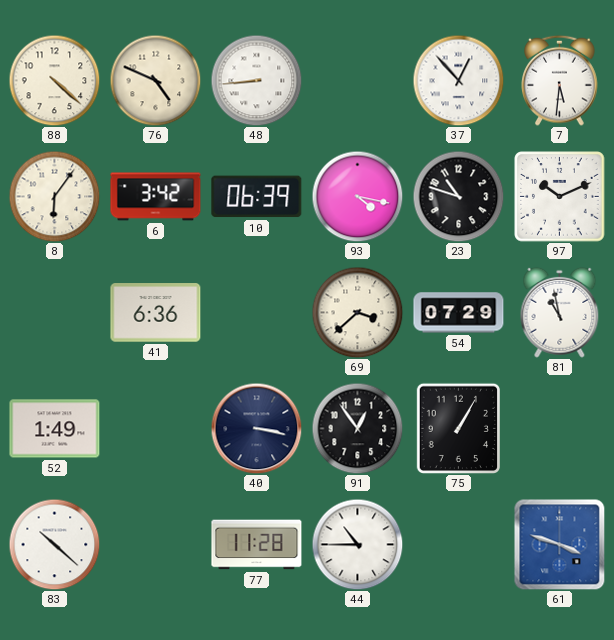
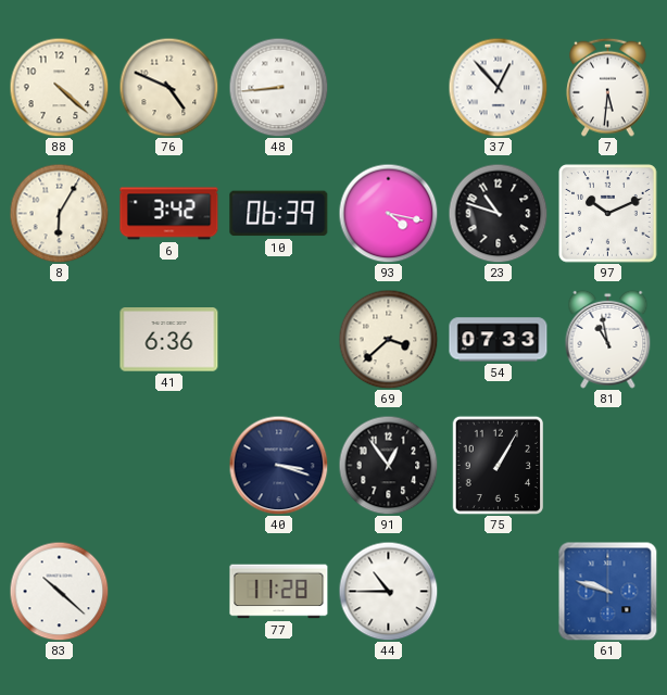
8: 6:06 -> 6:05 (59, 213)
54: 07:29 -> 07:33 (499, 340)
52: 1:49 -> none (55, 429)
40: 3:17 -> 3:18 (278, 465)
61: 3:48 -> 9:48 (607, 591)
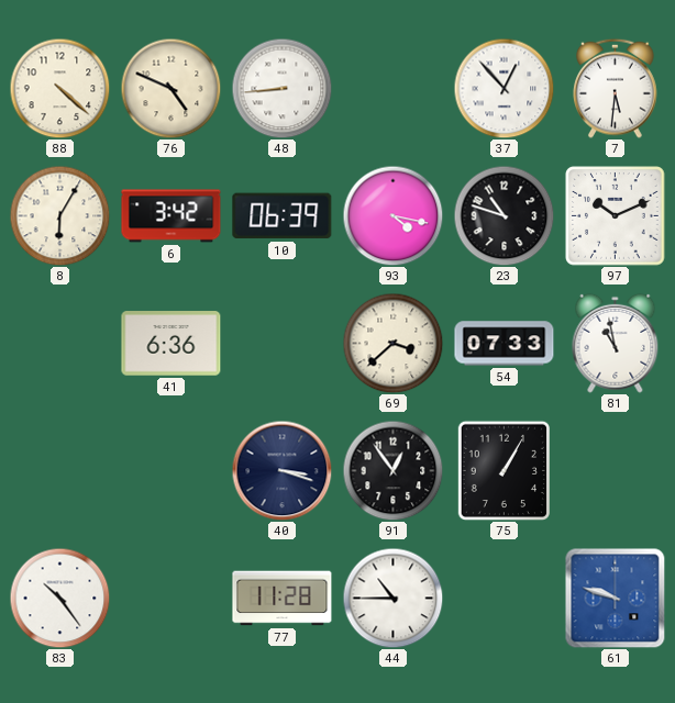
83: 10:22 -> 10:24 (59, 598)
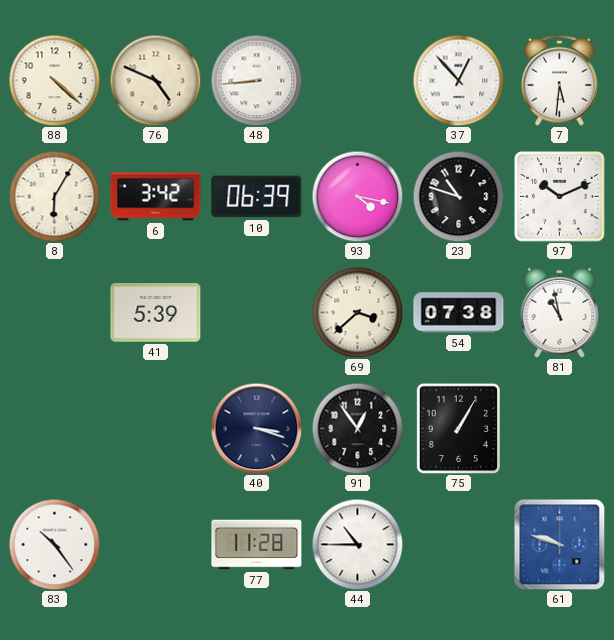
41: 6:36 -> 5:39 (156, 313)
54: 07:33 -> 07:38 (459, 313)
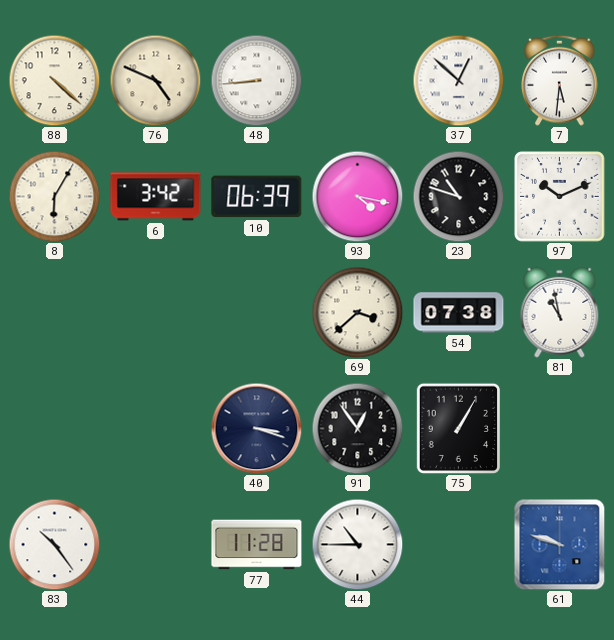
37: 12:53 -> 12:52 (458, 80)
41: 5:39 -> none (156, 313)
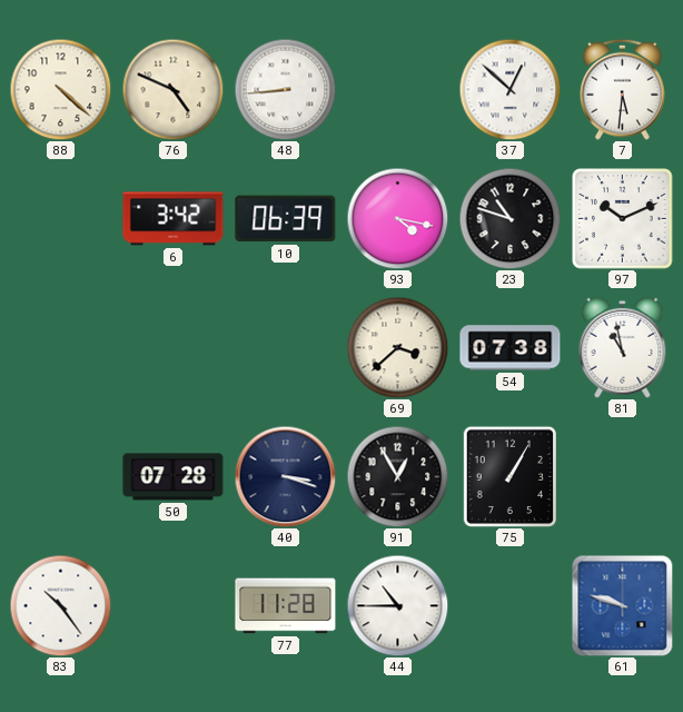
8: 6:05 -> none (54, 196)
50: none -> 07:28 (174, 477)
91: 12:54 -> 12:55 (397, 476)
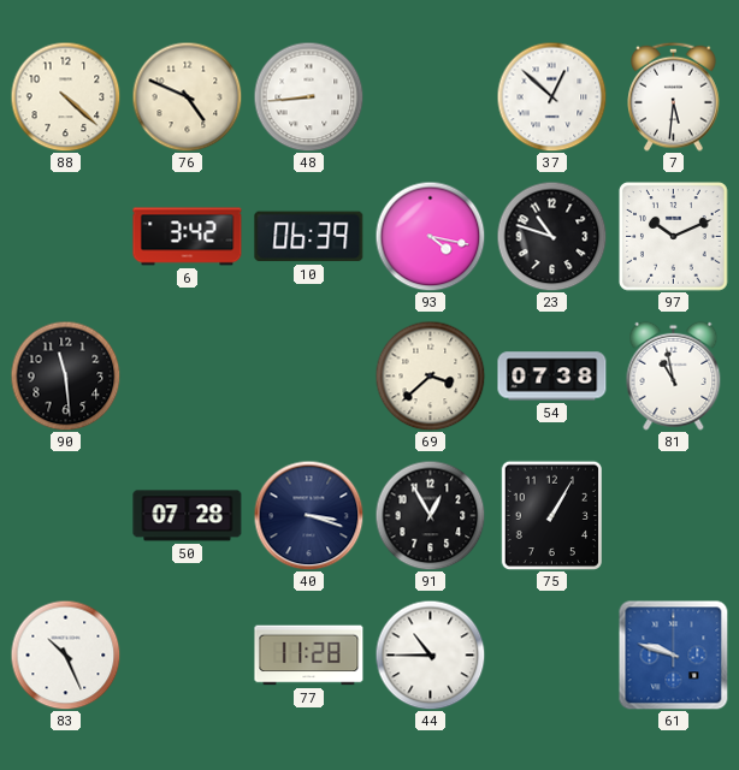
90: none -> 11:29 (65, 375)
83: 10:24 -> 10:26 (65, 654)
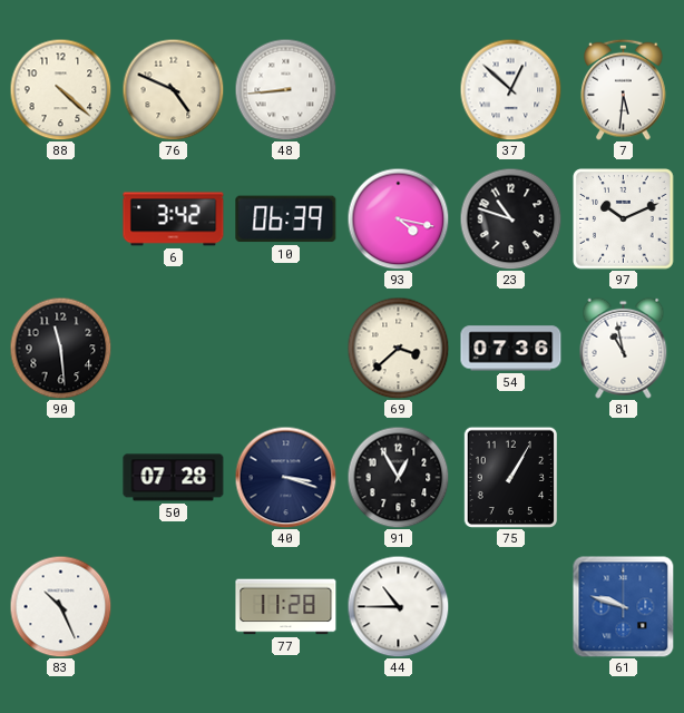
54: 07:38 -> 07:36 (511, 349)
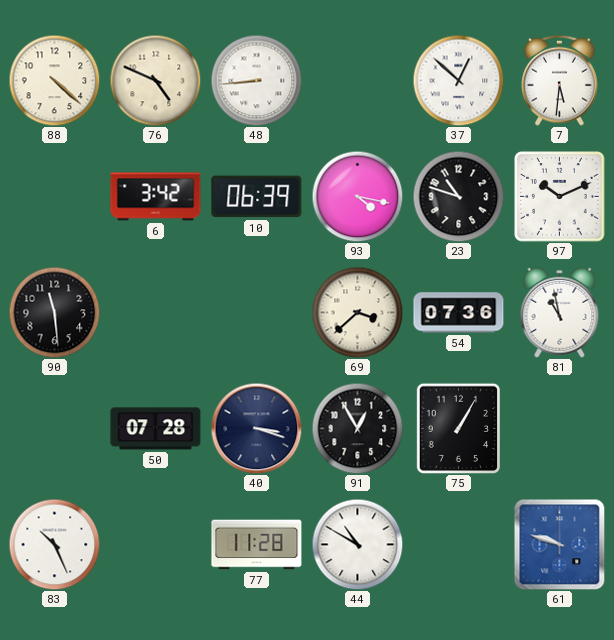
44: 10:45 -> 10:50 (357, 544)
